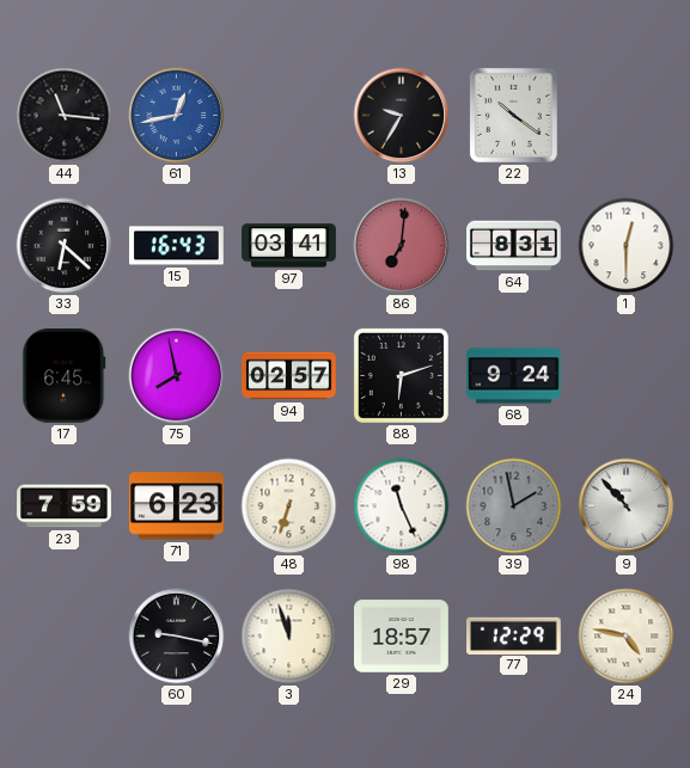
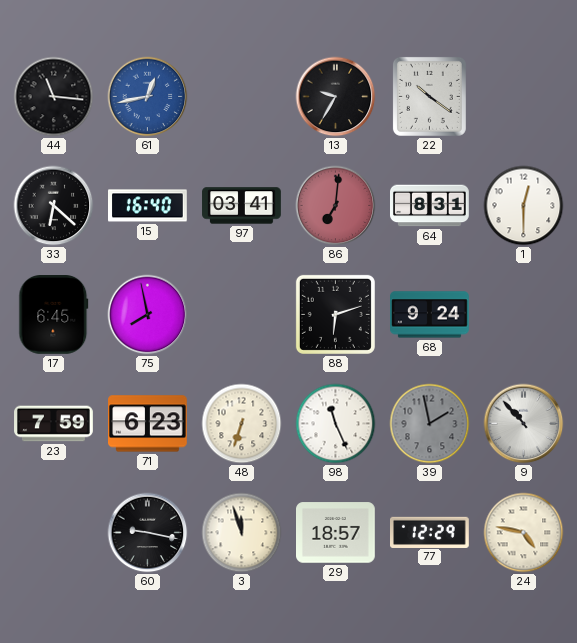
15: 16:43 -> 16:40 (148, 206)
94: 02:57 -> none (289, 376)
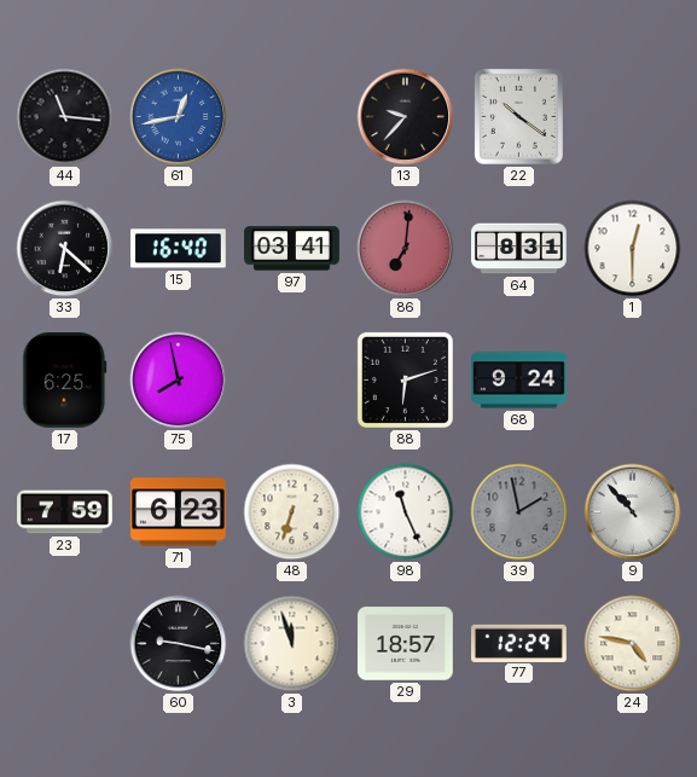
13: 9:35 -> 9:37 (406, 117)
17: 6:45 -> 6:25 (65, 381)
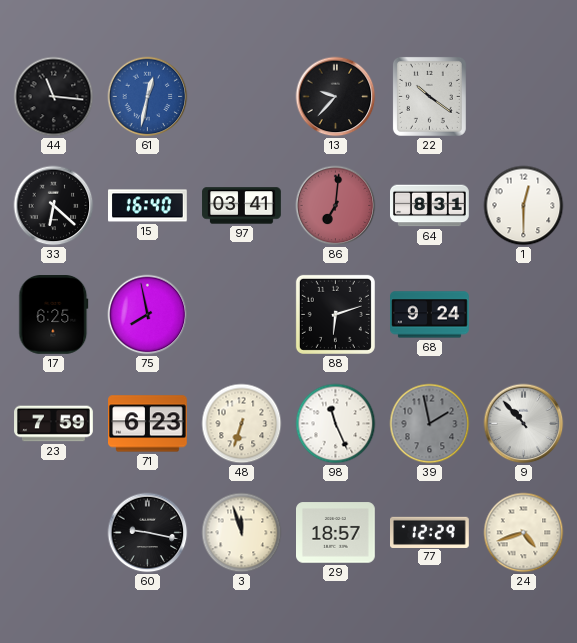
61: 12:43 -> 12:32 (148, 97)
24: 4:47 -> 4:42 (524, 533)
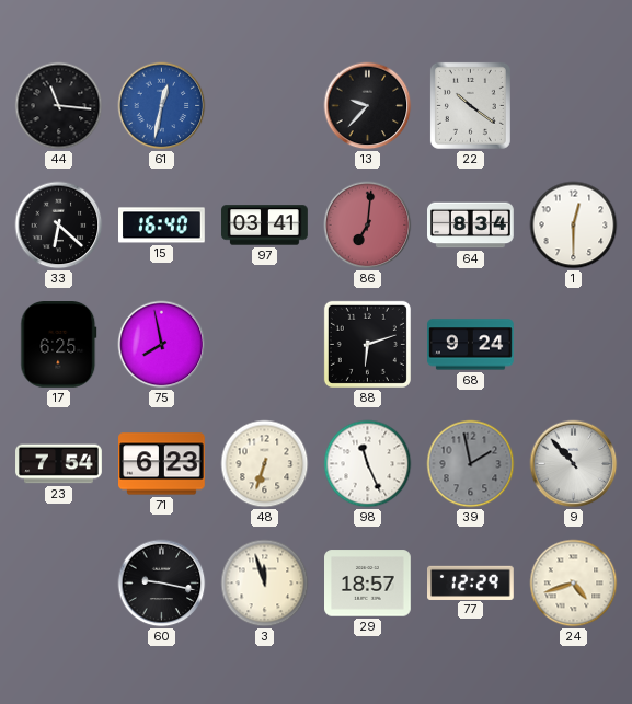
64: 8:31 -> 8:34 (471, 226)
23: 7:59 -> 7:54 (59, 464)
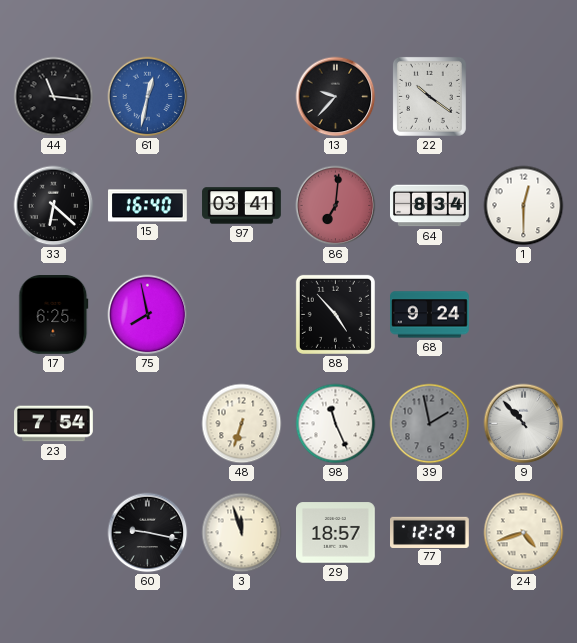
88: 6:12 -> 4:53 (335, 314)
71: 6:23 -> none (162, 464)
